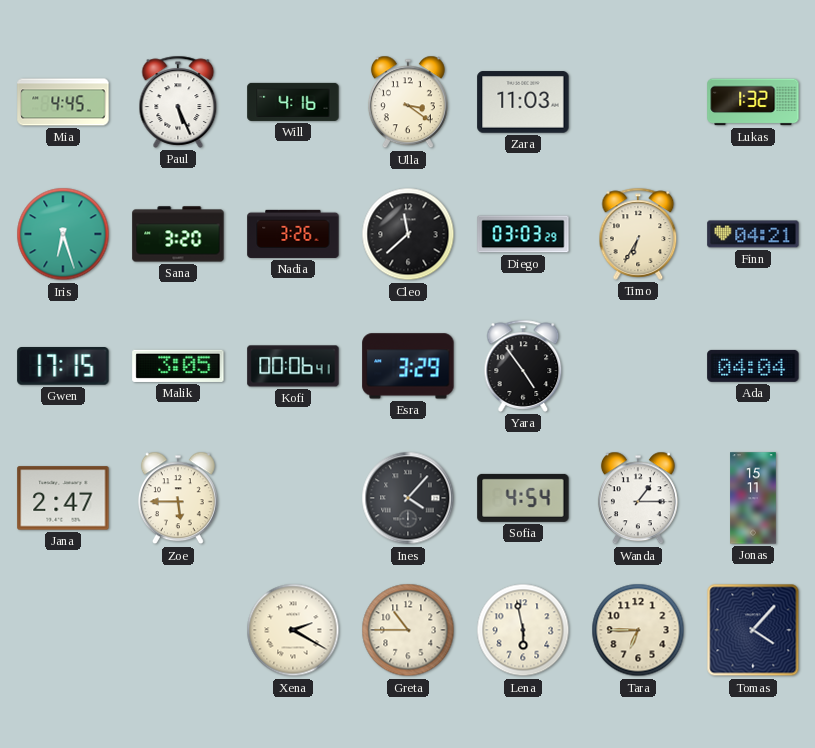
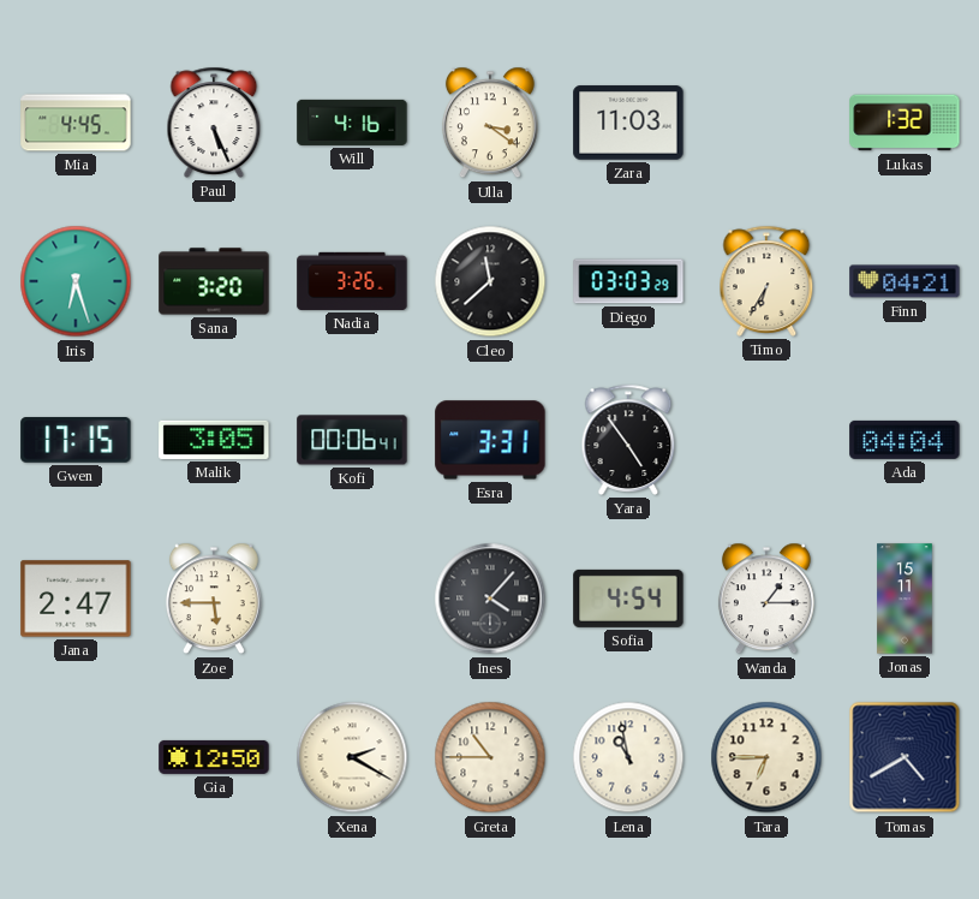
Esra: 3:29 -> 3:31 (490, 440)
Gia: none -> 12:50 (214, 757)
Lena: 5:58 -> 10:58 (628, 757)
Tomas: 4:07 -> 4:40 (905, 757)
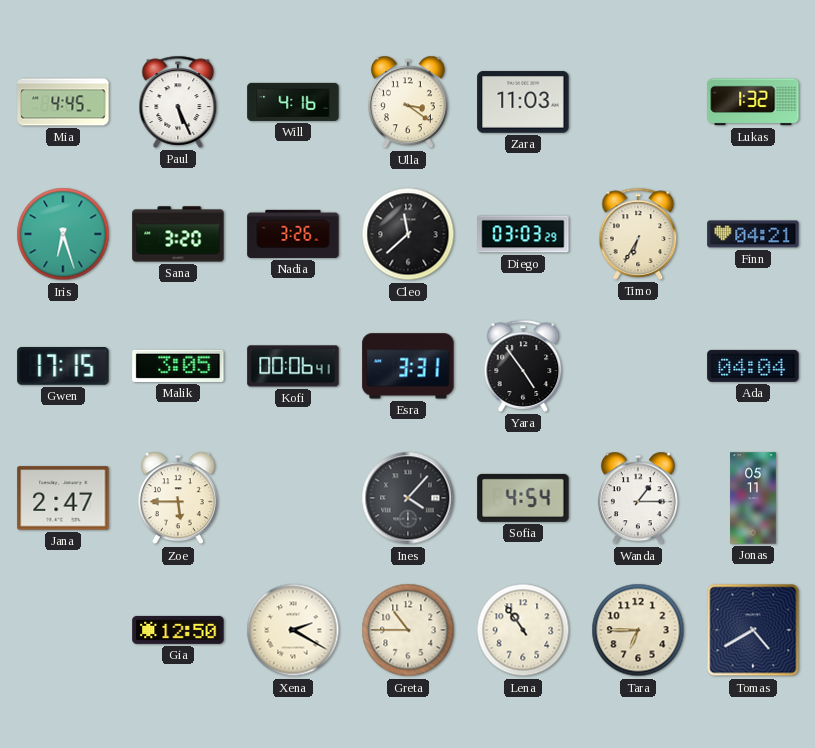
Jonas: 15:11 -> 05:11 (753, 498)
Lena: 10:58 -> 10:54 (523, 630)
